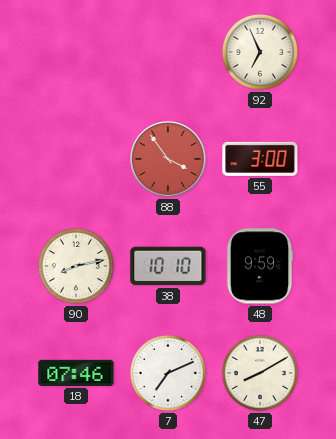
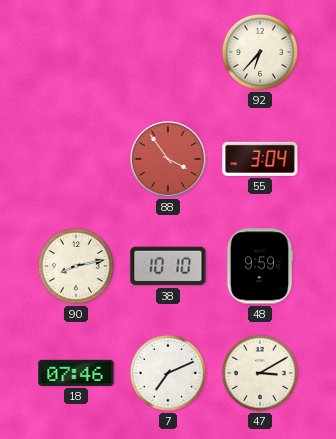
92: 6:56 -> 6:37 (260, 52)
55: 3:00 -> 3:04 (260, 159)
47: 8:10 -> 3:10 (260, 373)
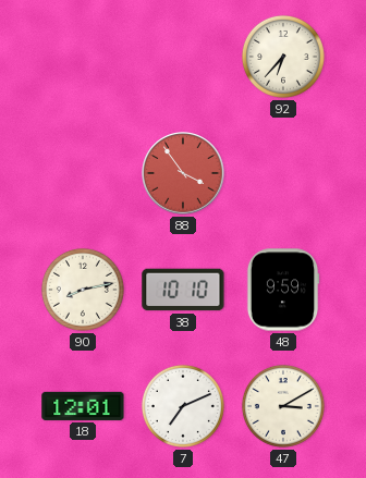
55: 3:04 -> none (260, 159)
18: 07:46 -> 12:01 (83, 406)
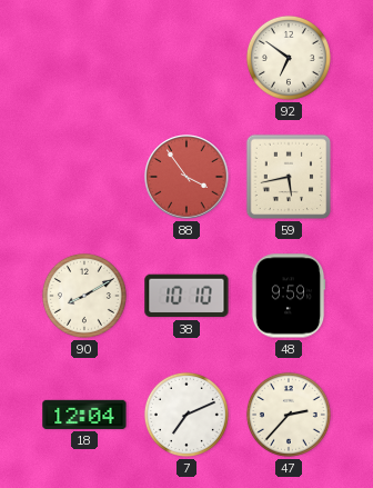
92: 6:37 -> 6:51 (289, 58)
59: none -> 5:43 (289, 177)
90: 8:13 -> 8:10 (84, 296)
18: 12:01 -> 12:04 (84, 415)
47: 3:10 -> 2:37 (289, 415)
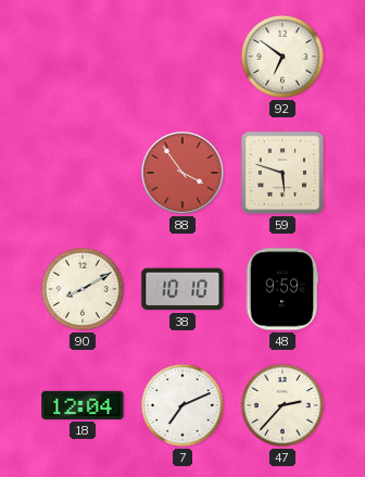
59: 5:43 -> 5:48 (282, 173)
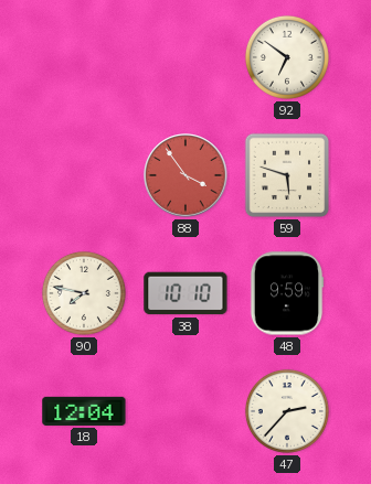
90: 8:10 -> 7:47 (84, 293)
7: 7:11 -> none (182, 405)
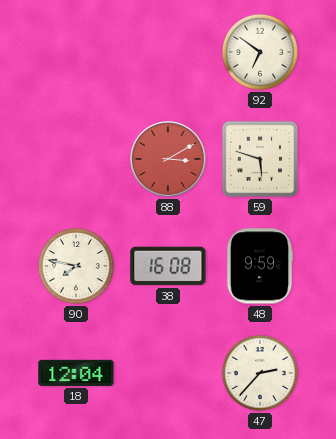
88: 3:54 -> 3:10 (168, 159)
38: 10:10 -> 16:08 (168, 266)
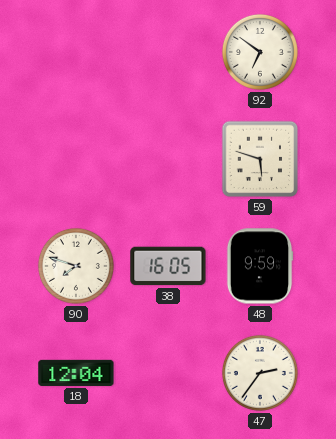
88: 3:10 -> none (168, 159)
90: 7:47 -> 7:48 (76, 266)
38: 16:08 -> 16:05 (168, 266)
47: 2:37 -> 2:36 (260, 373)
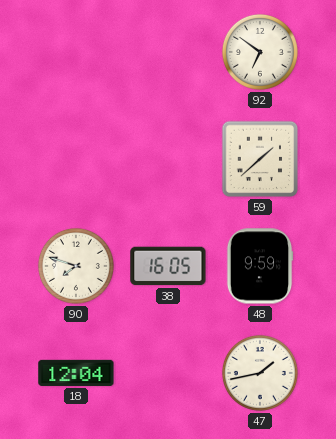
59: 5:48 -> 1:38 (260, 159)
47: 2:36 -> 1:43 (260, 373)
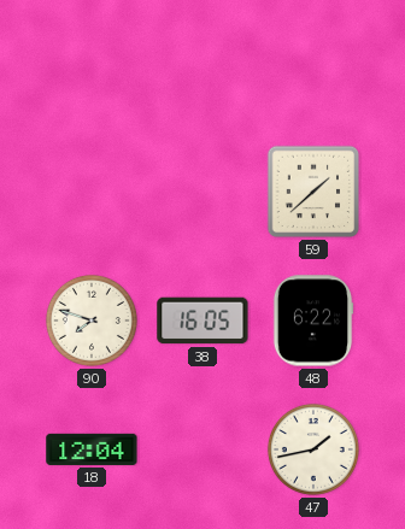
92: 6:51 -> none (260, 52)
48: 9:59 -> 6:22 (313, 321)
